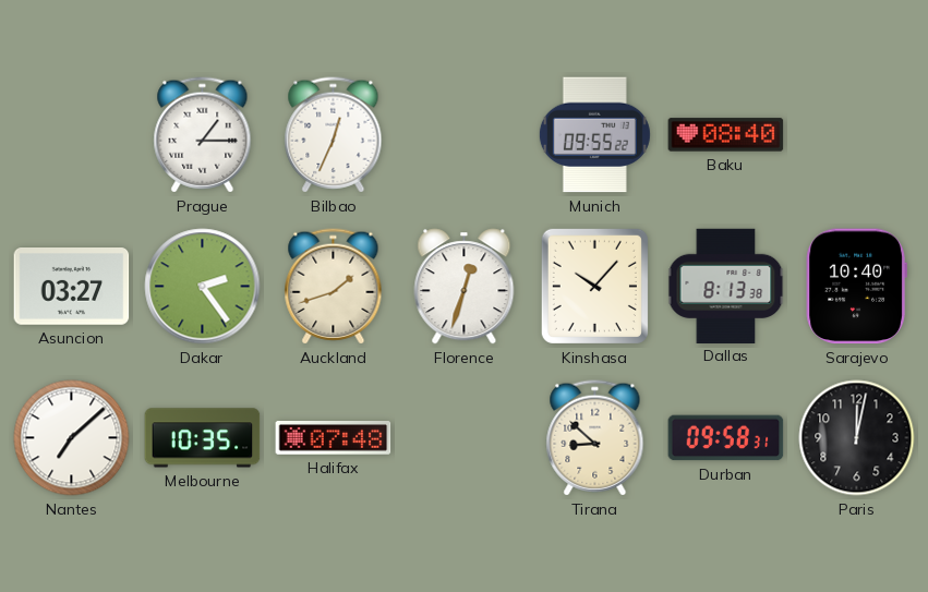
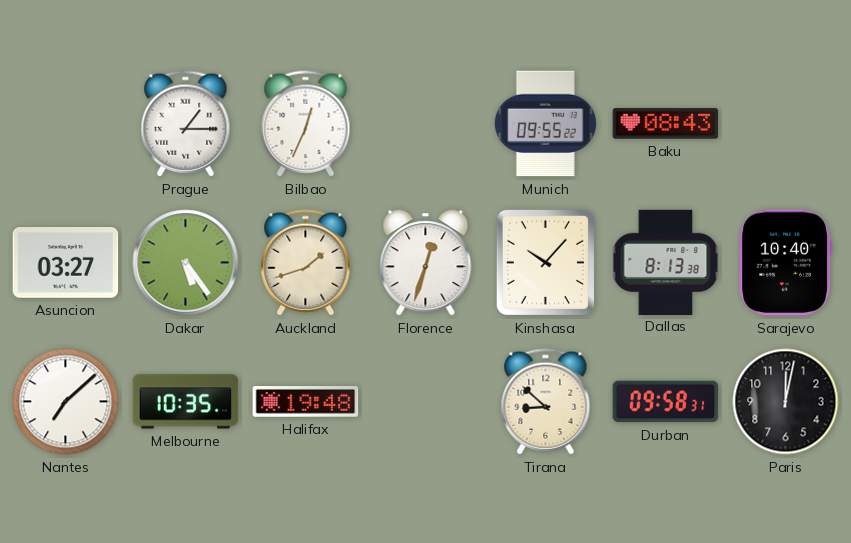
Baku: 08:40 -> 08:43 (666, 124)
Dakar: 2:24 -> 5:24 (186, 263)
Halifax: 07:48 -> 19:48 (306, 402)
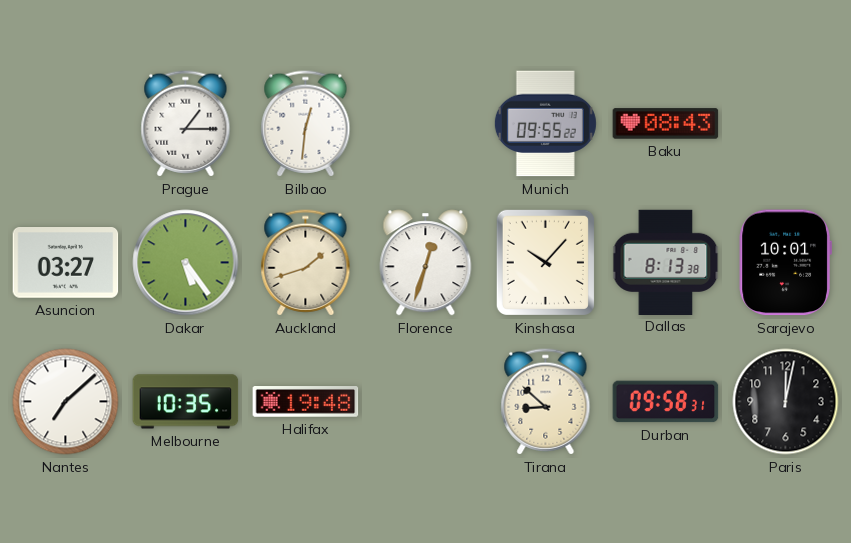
Bilbao: 12:34 -> 12:31 (306, 124)
Sarajevo: 10:40 -> 10:01 (785, 263)
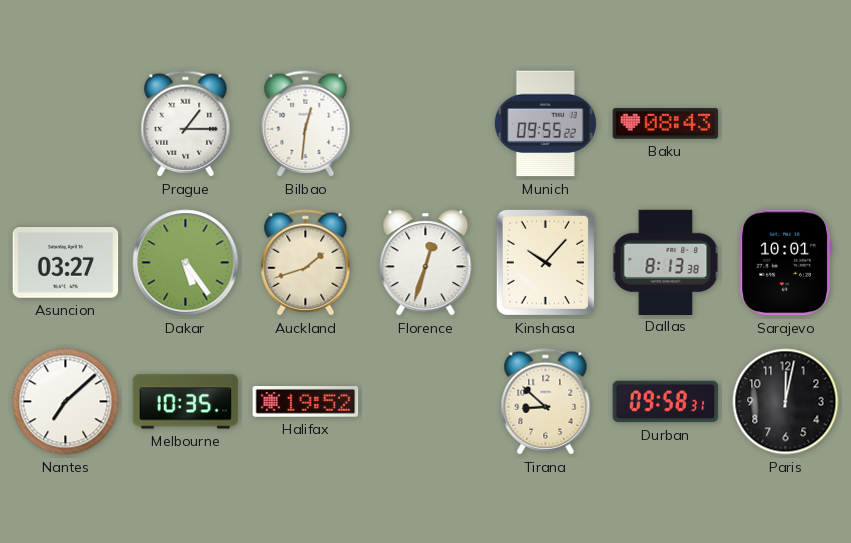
Halifax: 19:48 -> 19:52 (306, 402)
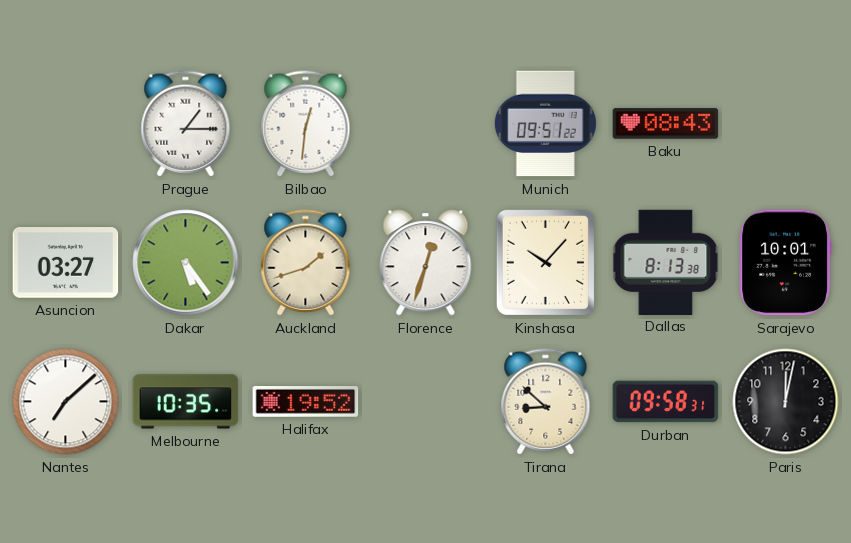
Munich: 09:55 -> 09:51 (545, 124)
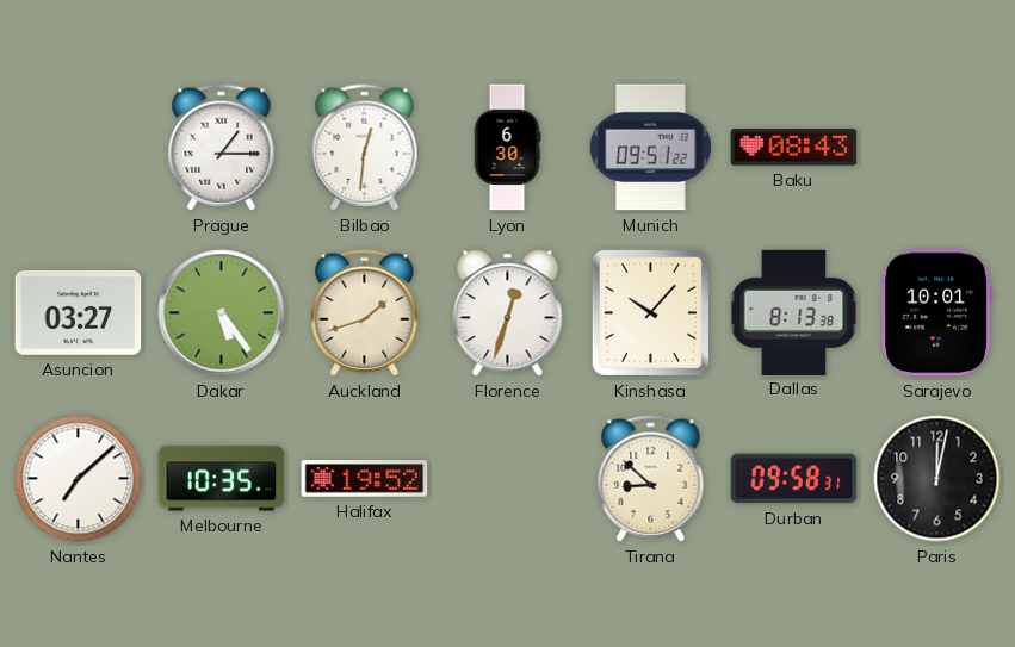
Lyon: none -> 6:30 (507, 148)
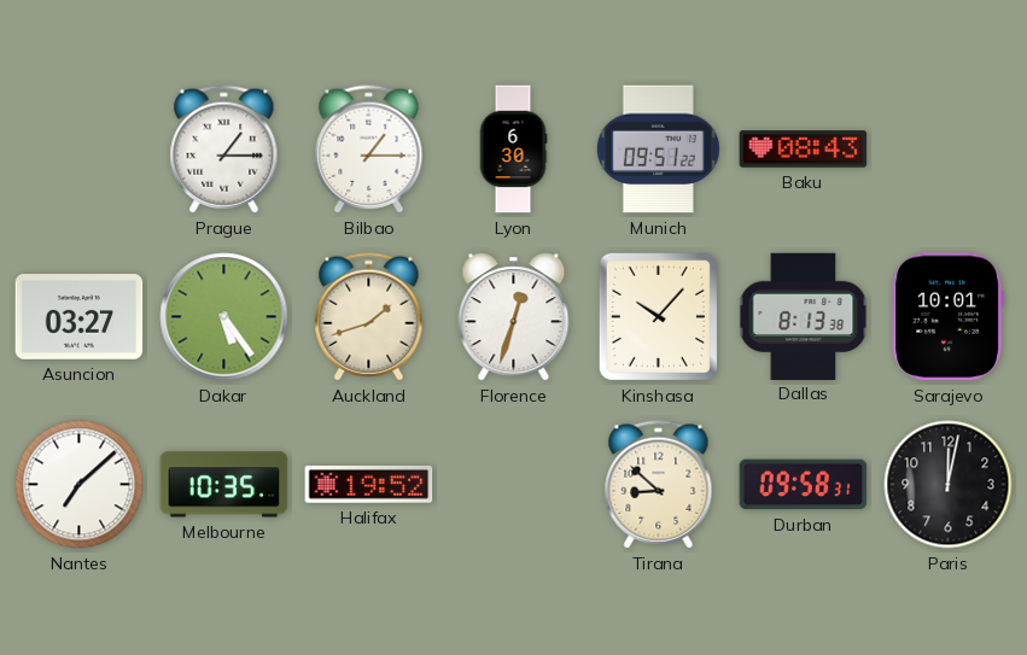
Bilbao: 12:31 -> 1:15 (369, 150)
